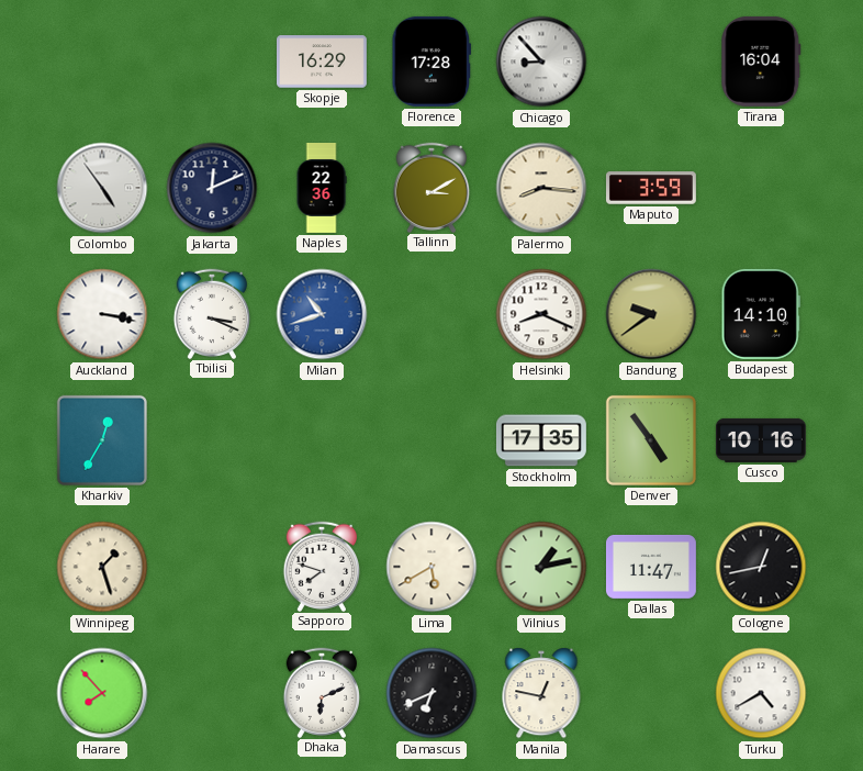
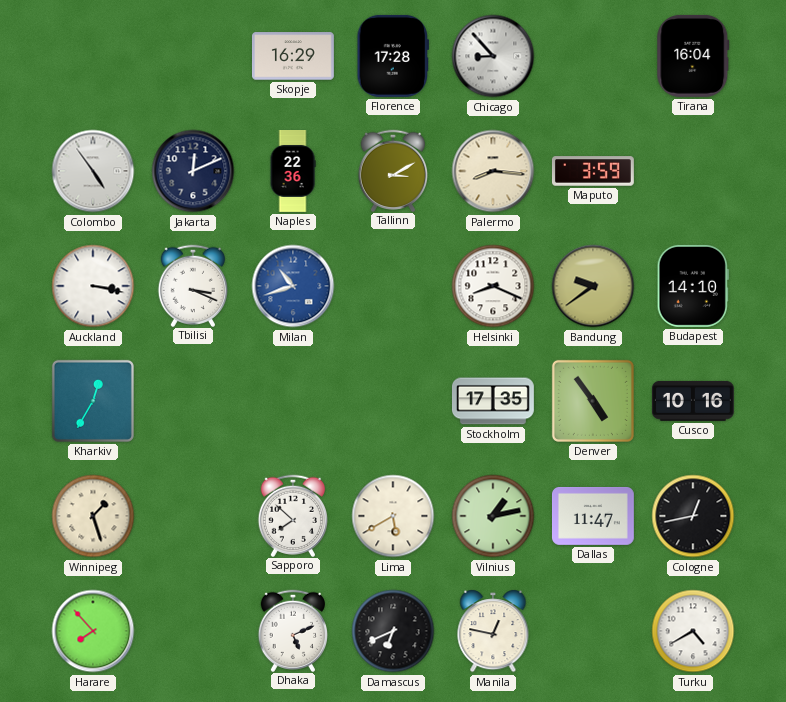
Sapporo: 7:48 -> 7:52 (292, 515)
Dhaka: 6:11 -> 5:11 (292, 630)
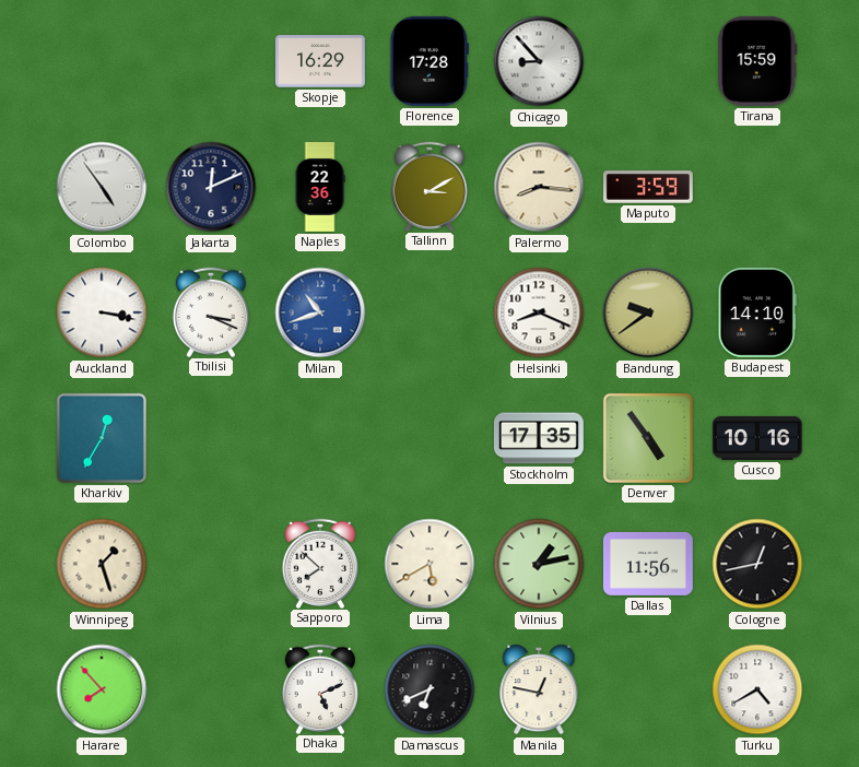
Tirana: 16:04 -> 15:59 (757, 61)
Dallas: 11:47 -> 11:56 (648, 564)
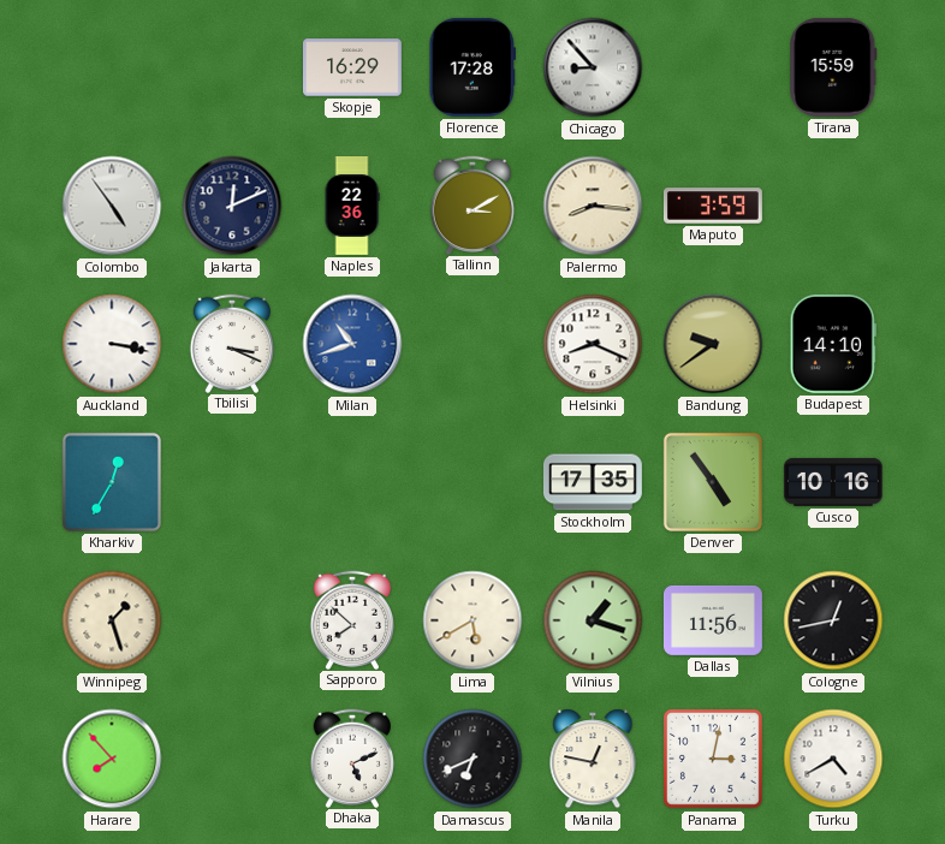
Vilnius: 1:13 -> 1:18 (593, 620)
Panama: none -> 3:02 (714, 760)
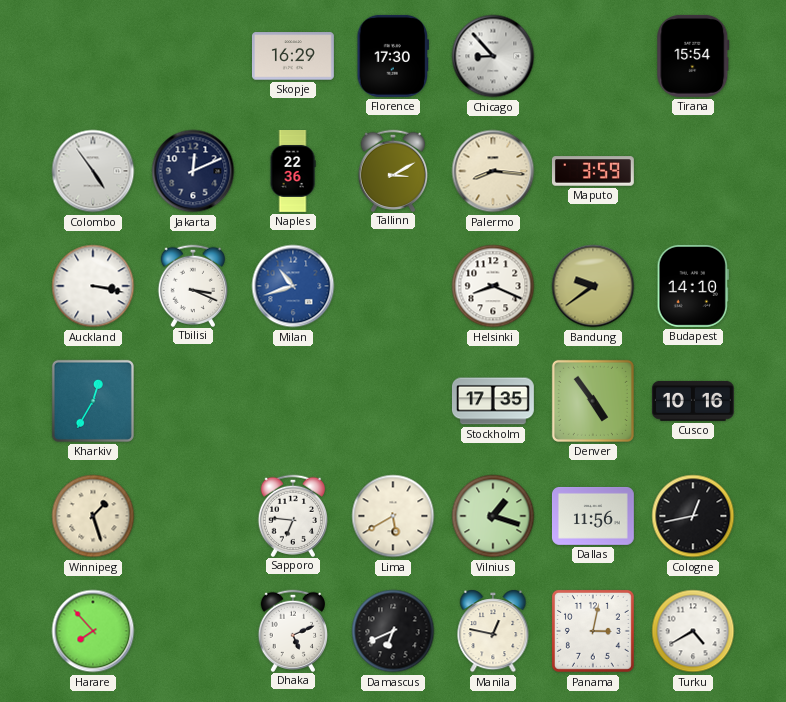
Florence: 17:28 -> 17:30 (393, 56)
Tirana: 15:59 -> 15:54 (693, 56)
Sapporo: 7:52 -> 6:46 (292, 515)
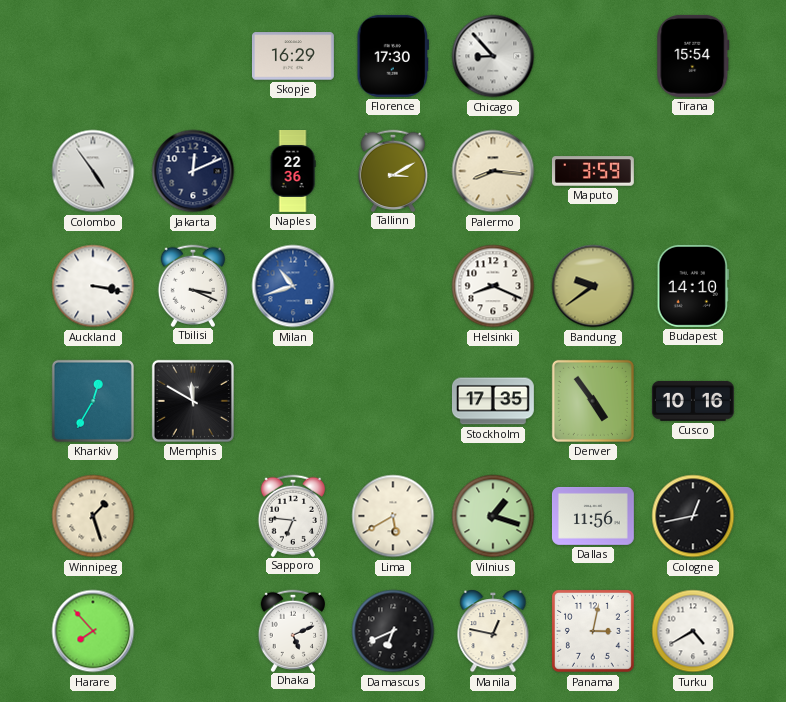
Memphis: none -> 11:50 (193, 401)
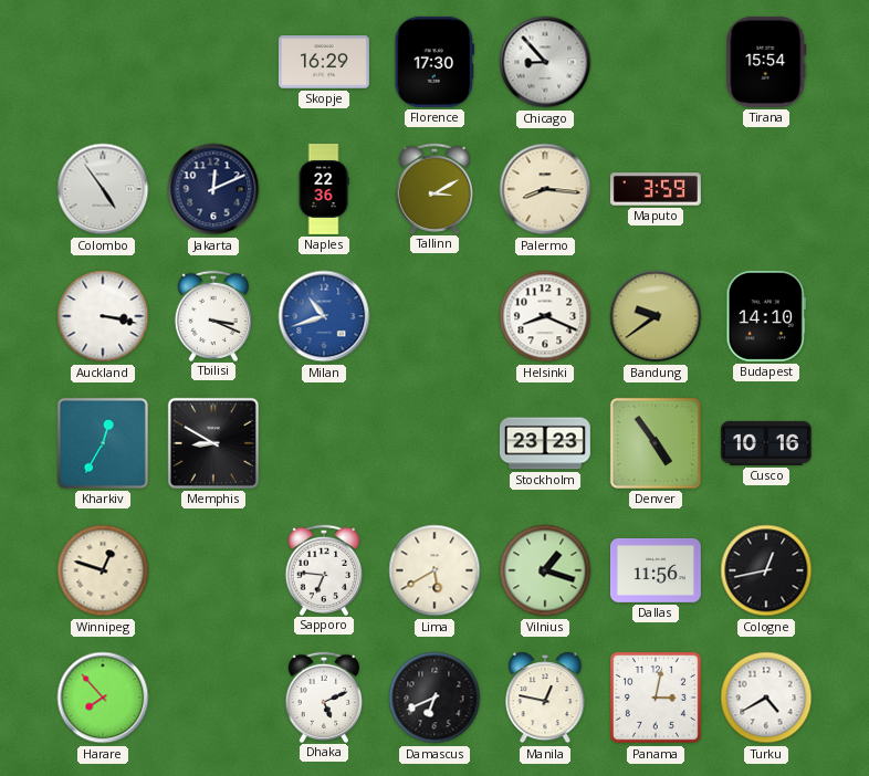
Memphis: 11:50 -> 8:50 (213, 443)
Stockholm: 17:35 -> 23:23 (545, 443)
Winnipeg: 1:27 -> 12:48 (103, 570)
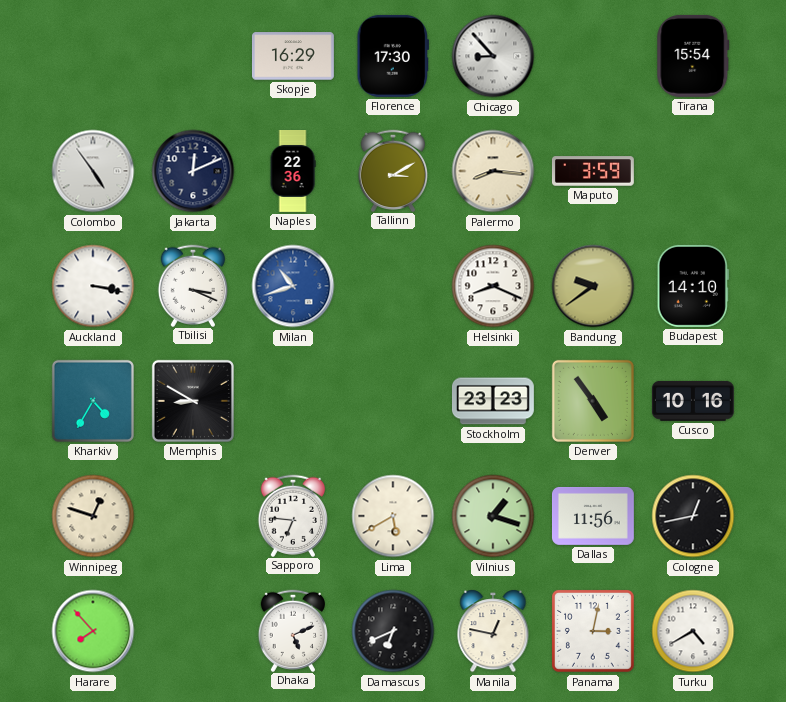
Kharkiv: 12:35 -> 4:35 (93, 401)
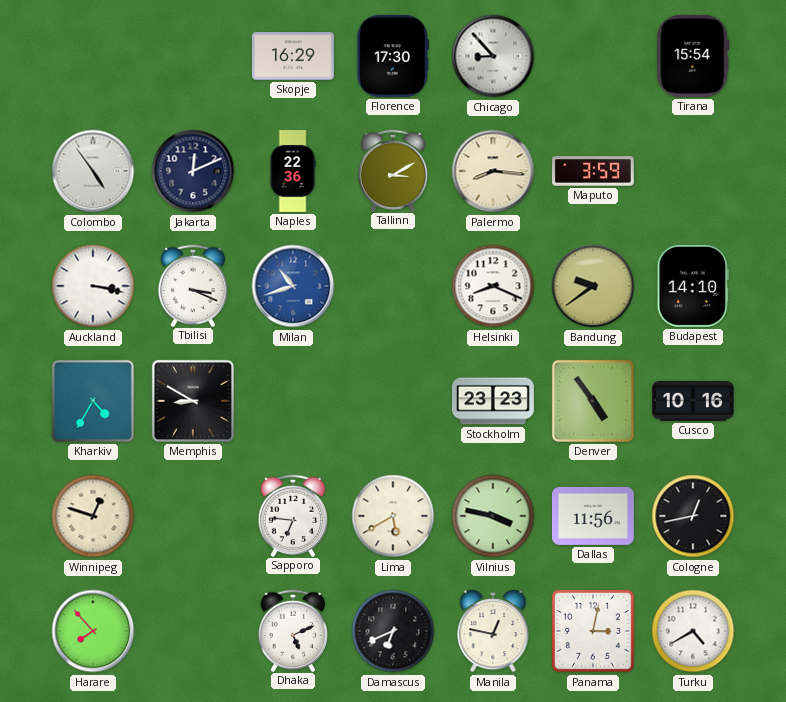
Vilnius: 1:18 -> 3:47 (493, 516)
